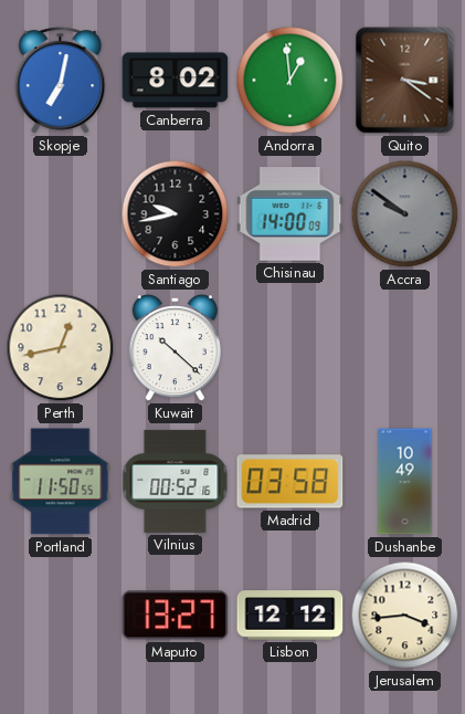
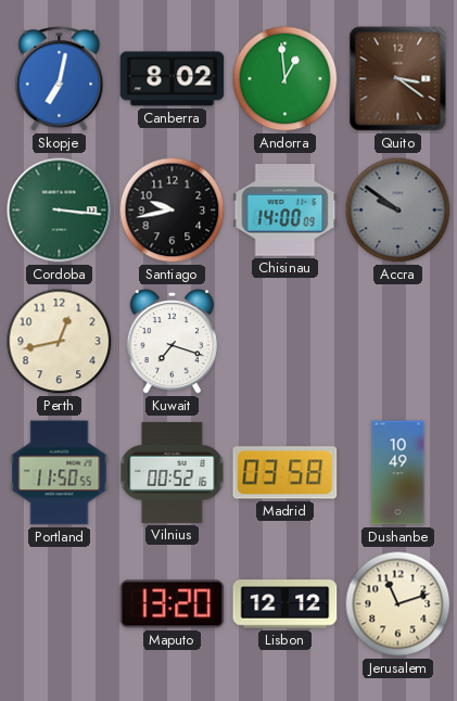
Cordoba: none -> 3:16 (60, 211)
Kuwait: 10:22 -> 7:18 (172, 343)
Maputo: 13:27 -> 13:20 (173, 604)
Jerusalem: 3:44 -> 11:12 (398, 604)
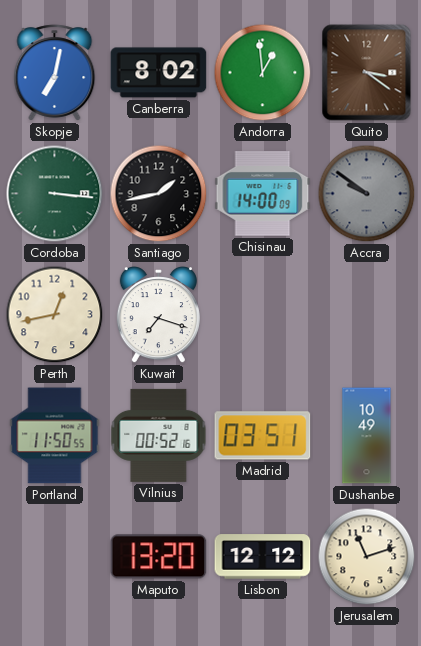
Santiago: 9:43 -> 1:43 (159, 194)
Madrid: 03:58 -> 03:51 (263, 436)
